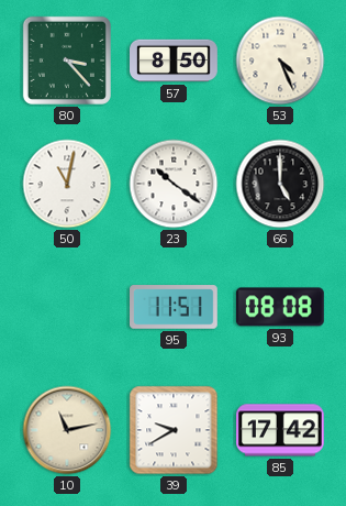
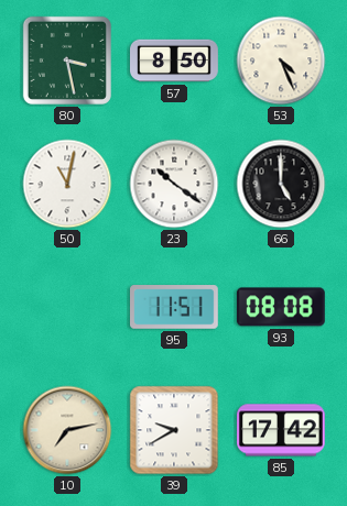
80: 3:23 -> 3:28 (67, 61)
10: 11:13 -> 7:13 (67, 430)
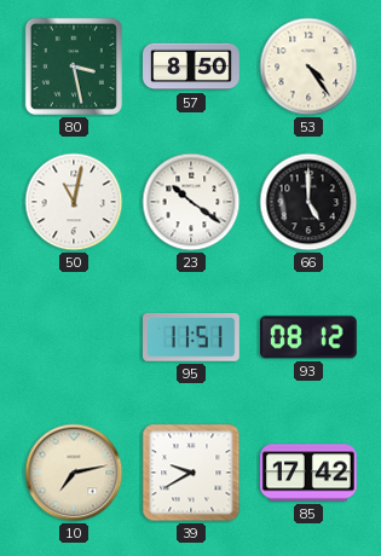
53: 4:26 -> 4:24 (308, 66)
93: 08:08 -> 08:12 (308, 337)
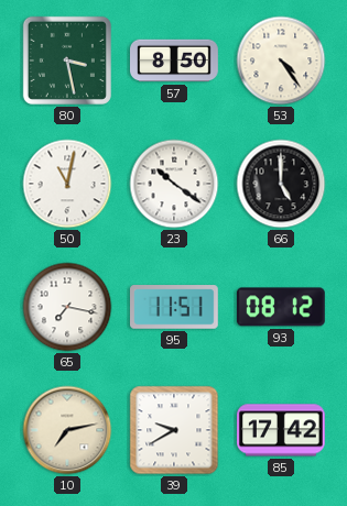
65: none -> 7:17 (67, 307)
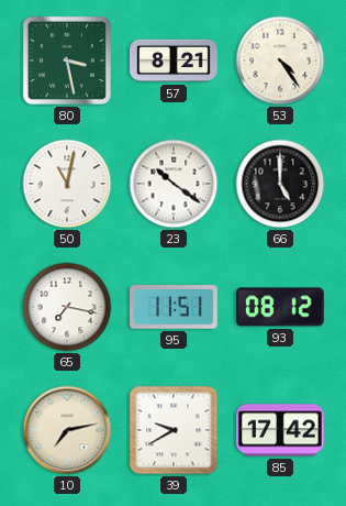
57: 8:50 -> 8:21 (174, 61)
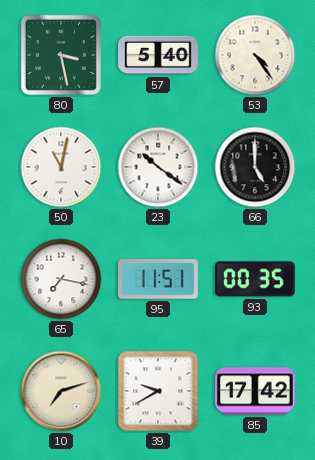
57: 8:21 -> 5:40 (158, 55)
93: 08:12 -> 00:35 (255, 279)
10: 7:13 -> 7:12 (61, 391)
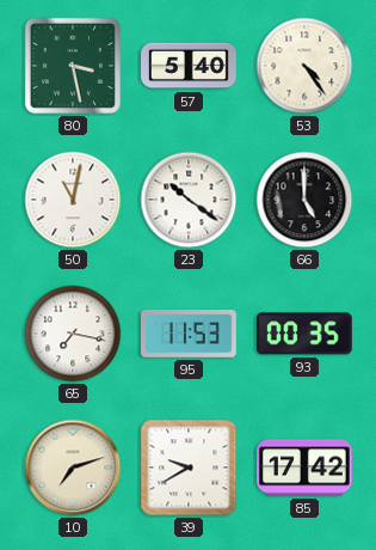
95: 11:51 -> 11:53 (190, 334)
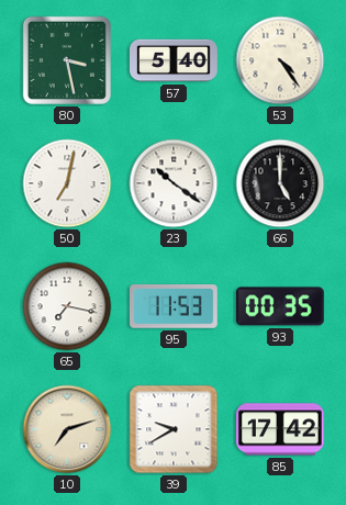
50: 11:02 -> 7:02 (67, 183)
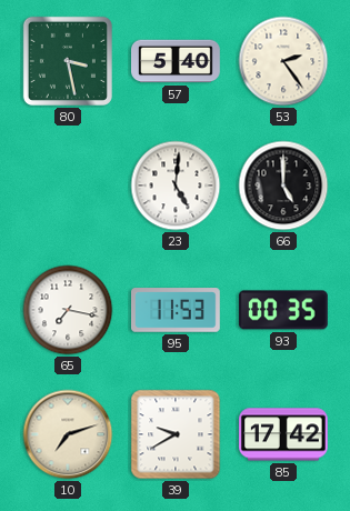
53: 4:24 -> 2:24 (283, 61)
50: 7:02 -> none (67, 183)
23: 10:21 -> 5:01 (176, 186)
